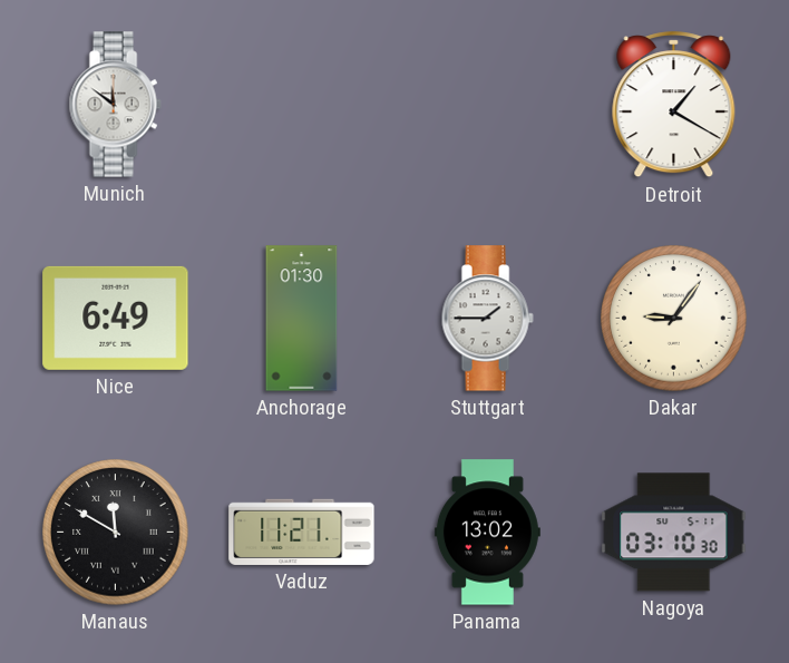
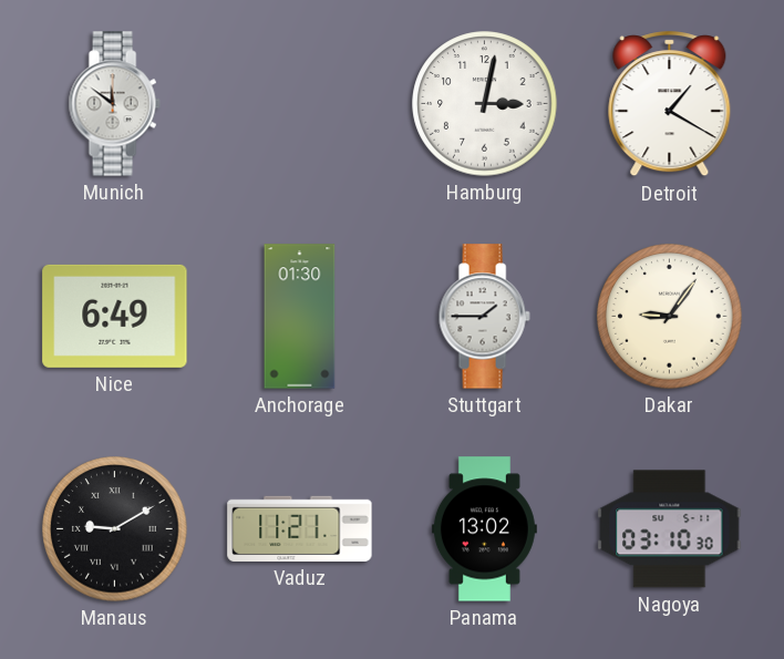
Hamburg: none -> 3:02 (485, 104)
Manaus: 11:50 -> 9:10 (115, 529)
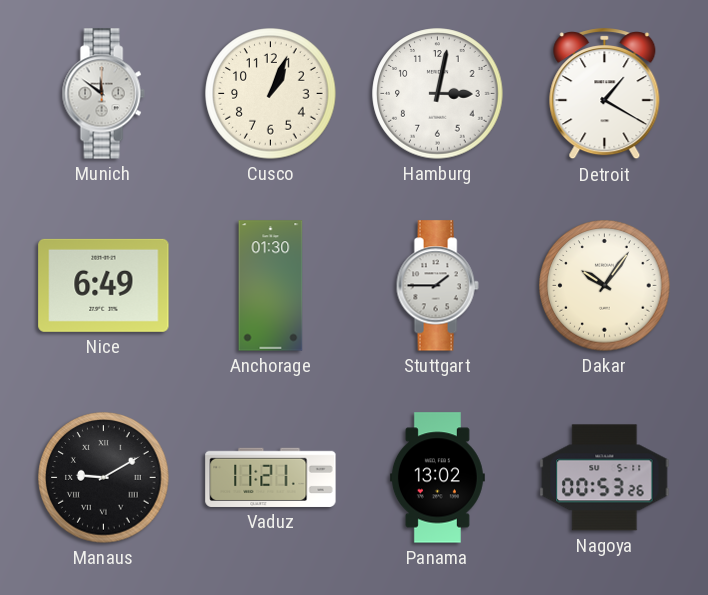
Cusco: none -> 1:04 (271, 94)
Dakar: 9:06 -> 10:06 (605, 286)
Nagoya: 03:10 -> 00:53 (605, 478)
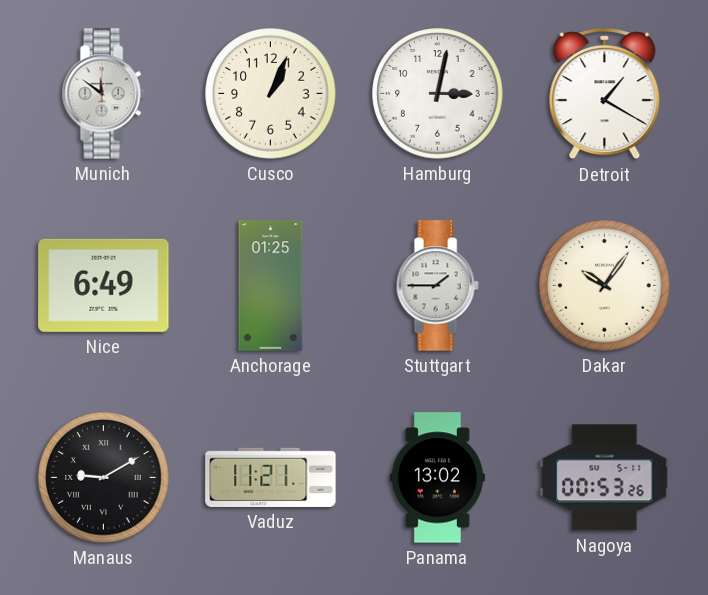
Anchorage: 01:30 -> 01:25 (271, 286)
